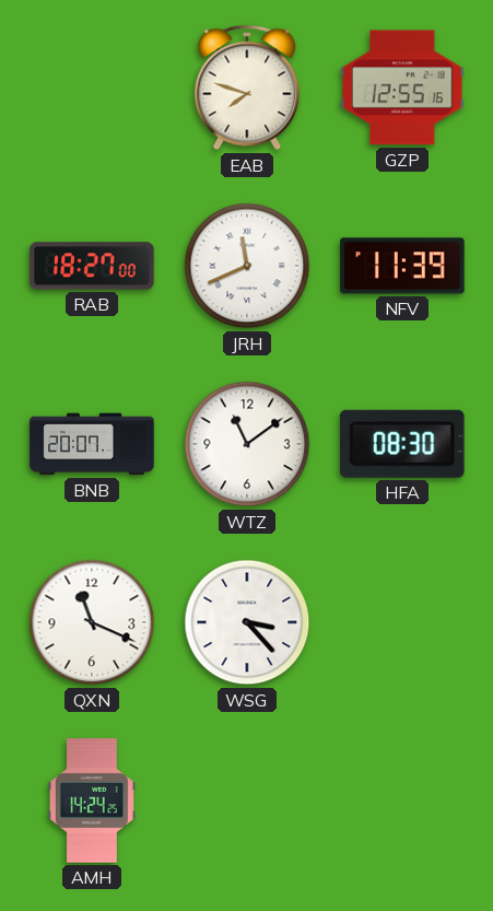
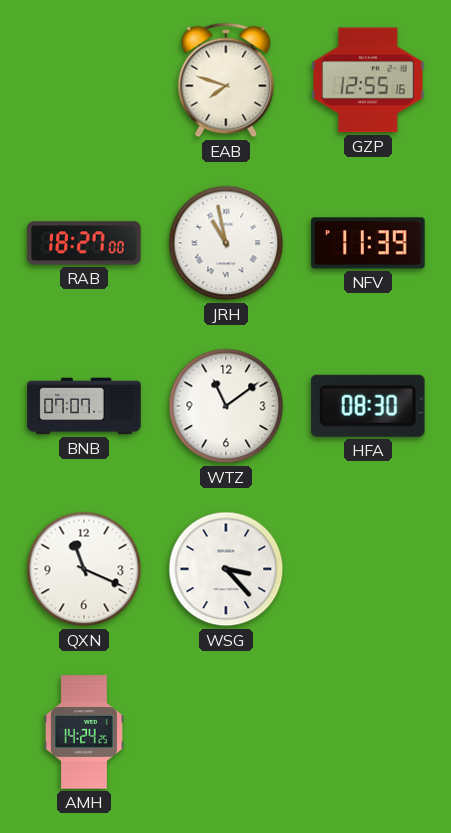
JRH: 11:41 -> 10:58 (226, 243)
BNB: 20:07 -> 07:07 (84, 406)
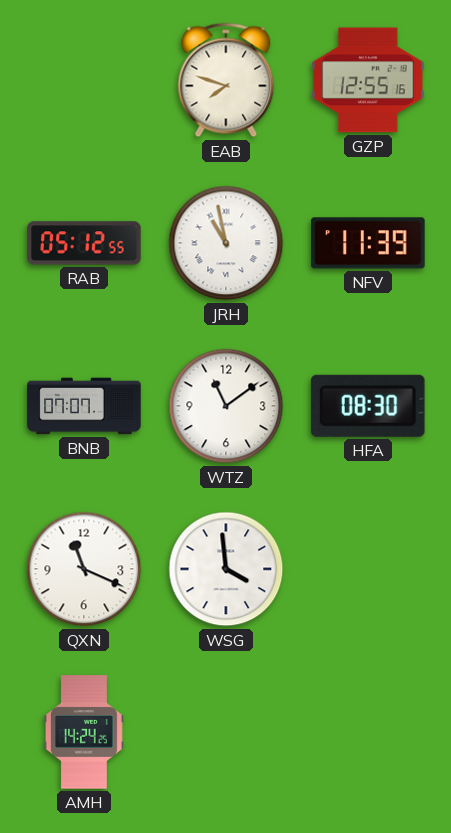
RAB: 18:27 -> 05:12 (84, 243)
WSG: 3:23 -> 3:59 (226, 569)
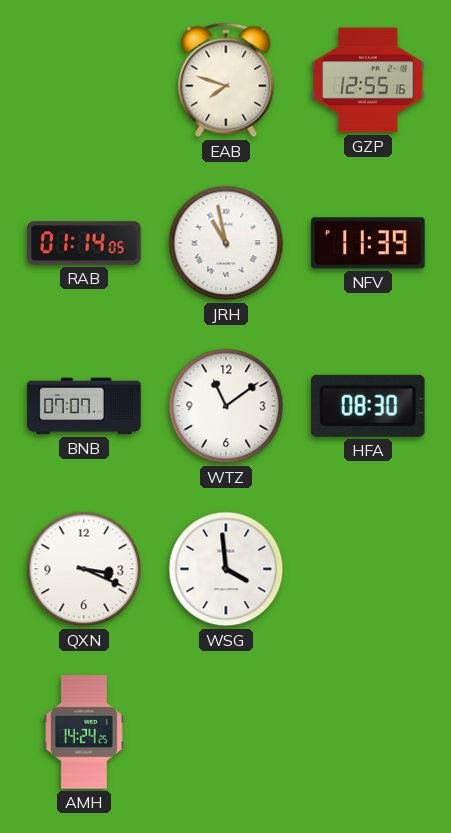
RAB: 05:12 -> 01:14 (84, 243)
QXN: 11:19 -> 3:19 (84, 569)
